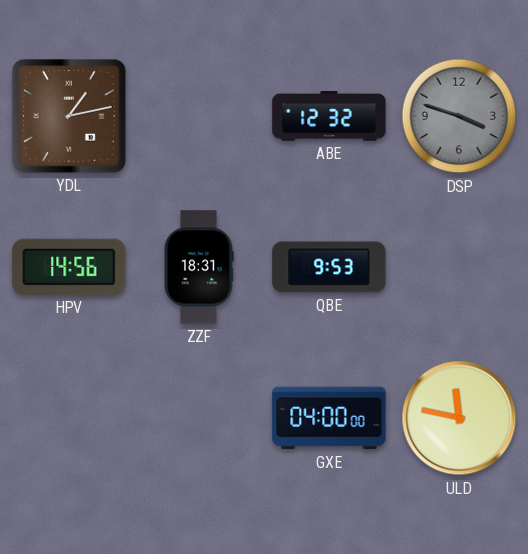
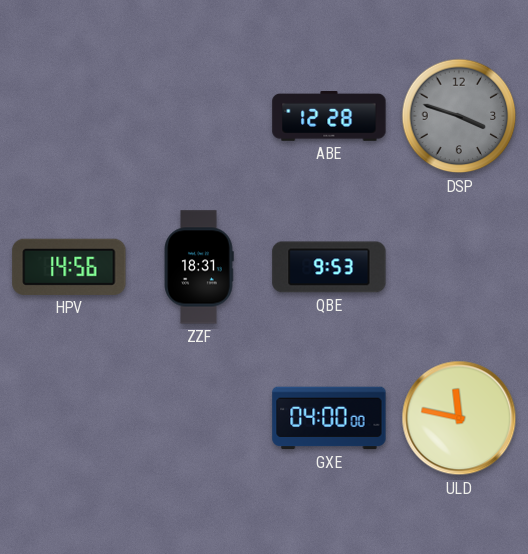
YDL: 1:13 -> none (70, 117)
ABE: 12:32 -> 12:28 (329, 117)
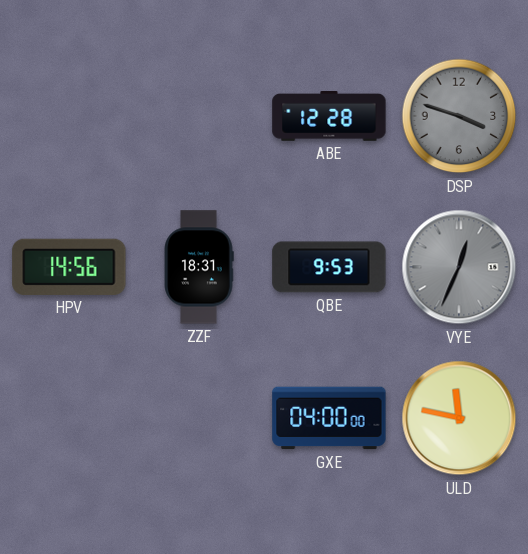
VYE: none -> 12:34 (459, 267)
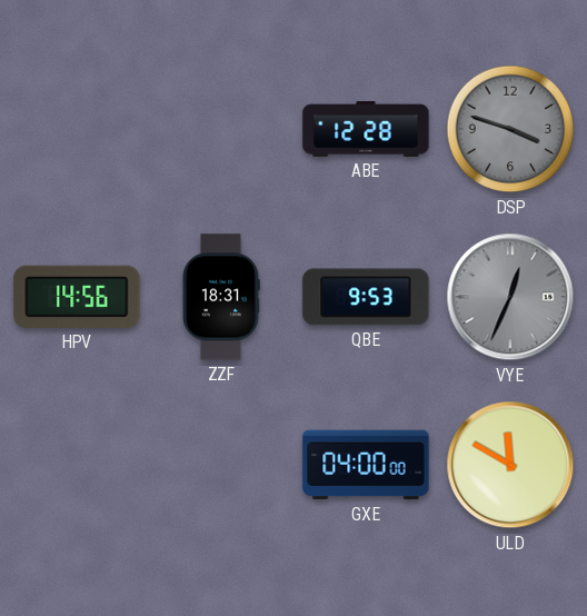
ULD: 11:47 -> 11:50 (510, 465)
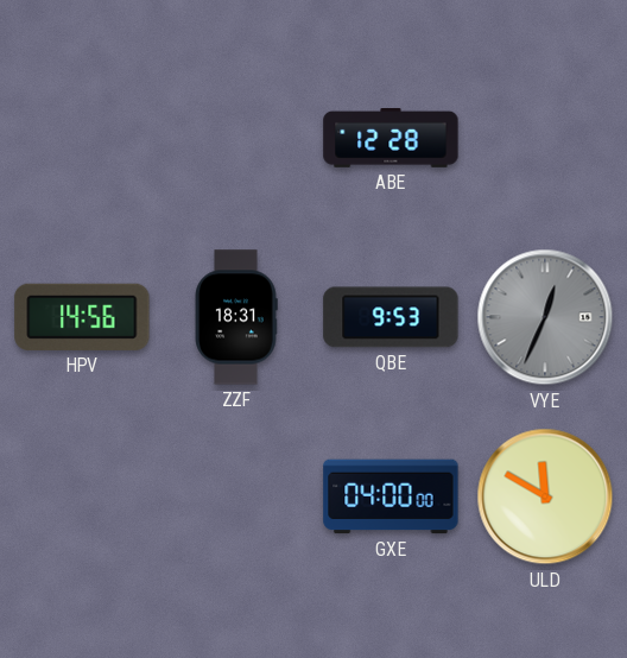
DSP: 3:48 -> none (510, 129)
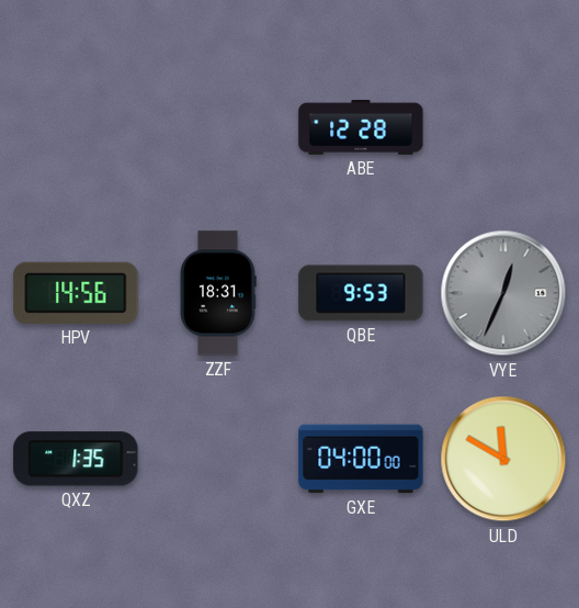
QXZ: none -> 1:35 (76, 459)
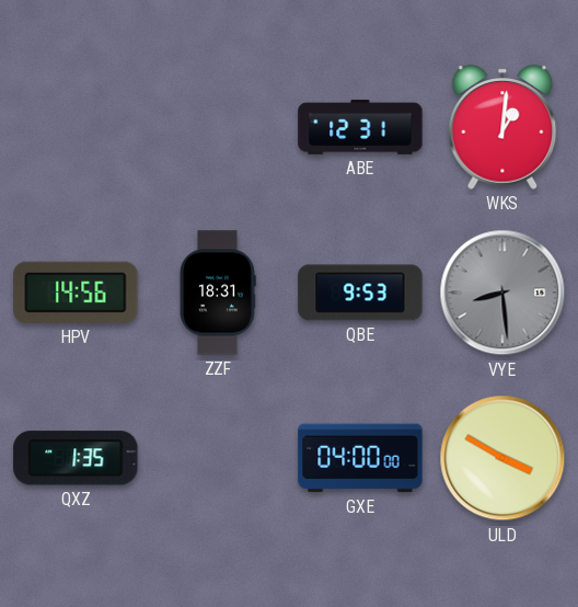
ABE: 12:28 -> 12:31 (360, 128)
WKS: none -> 1:01 (502, 127)
VYE: 12:34 -> 8:29 (502, 293)
ULD: 11:50 -> 3:50 (502, 458)
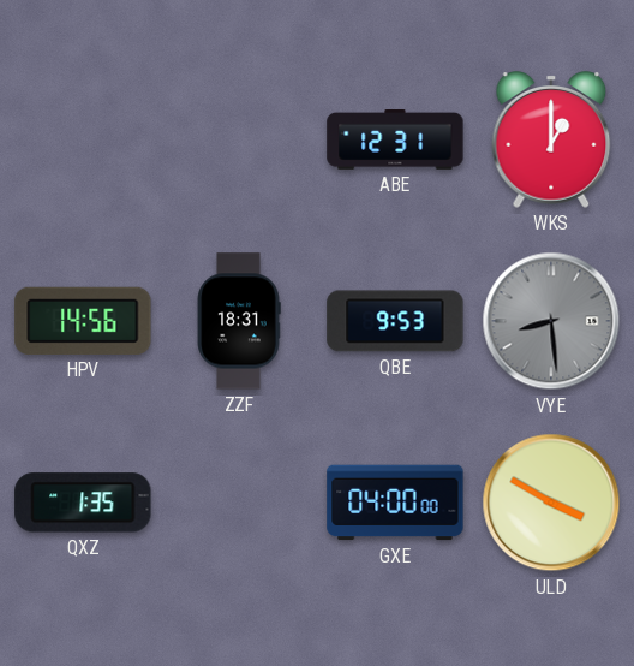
WKS: 1:01 -> 1:00 (551, 139)
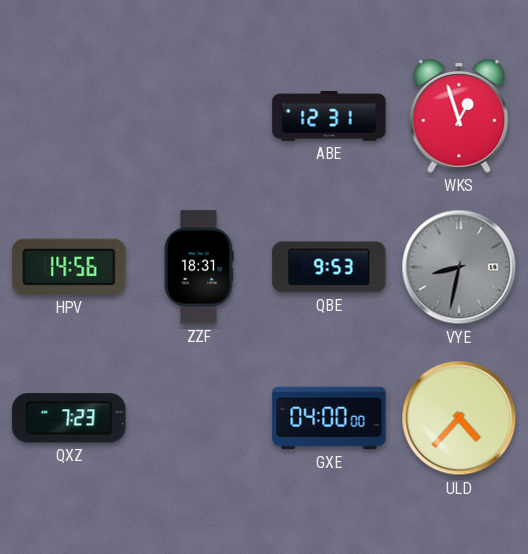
WKS: 1:00 -> 12:57 (459, 116)
VYE: 8:29 -> 8:32 (459, 267)
QXZ: 1:35 -> 7:23 (69, 418)
ULD: 3:50 -> 4:37 (459, 418)
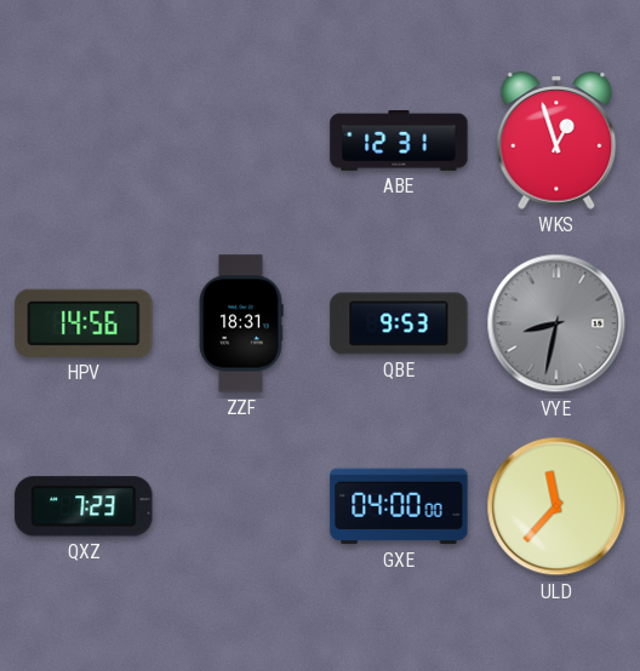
ULD: 4:37 -> 11:37 (556, 506)
